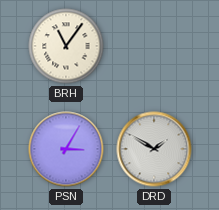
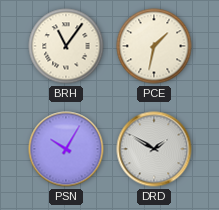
PCE: none -> 1:32 (154, 46)
PSN: 3:05 -> 10:05 (66, 149)
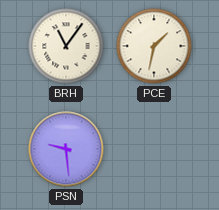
PSN: 10:05 -> 9:29 (66, 149)
DRD: 1:50 -> none (154, 149)
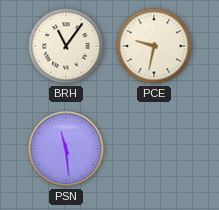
PCE: 1:32 -> 9:32 (154, 46)
PSN: 9:29 -> 11:29 (66, 149)
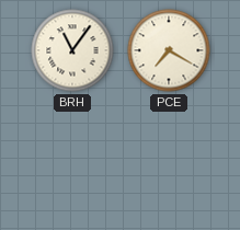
PCE: 9:32 -> 7:20 (169, 50)
PSN: 11:29 -> none (66, 149)
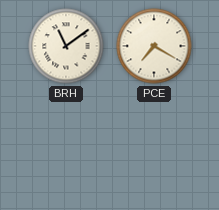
BRH: 11:06 -> 11:09 (66, 46)
